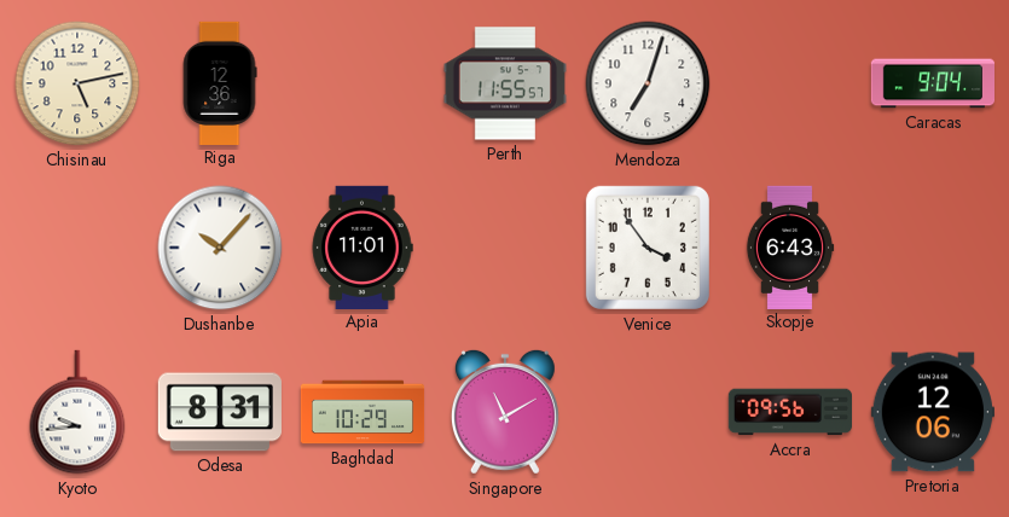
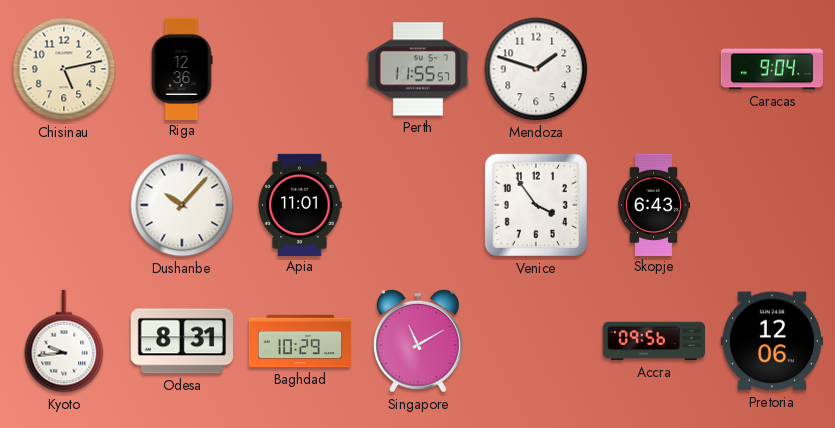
Mendoza: 7:03 -> 1:48 (536, 69)
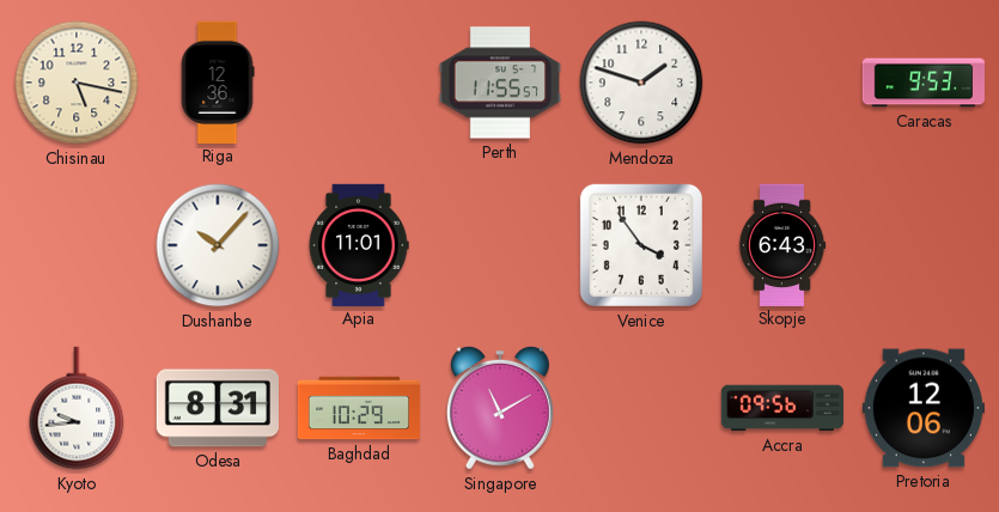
Chisinau: 5:13 -> 5:17 (77, 83)
Caracas: 9:04 -> 9:53 (922, 83)
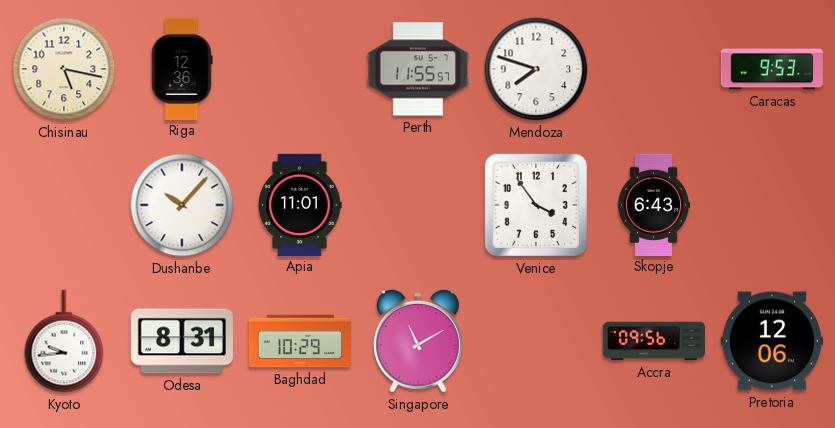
Mendoza: 1:48 -> 7:48 (536, 69)
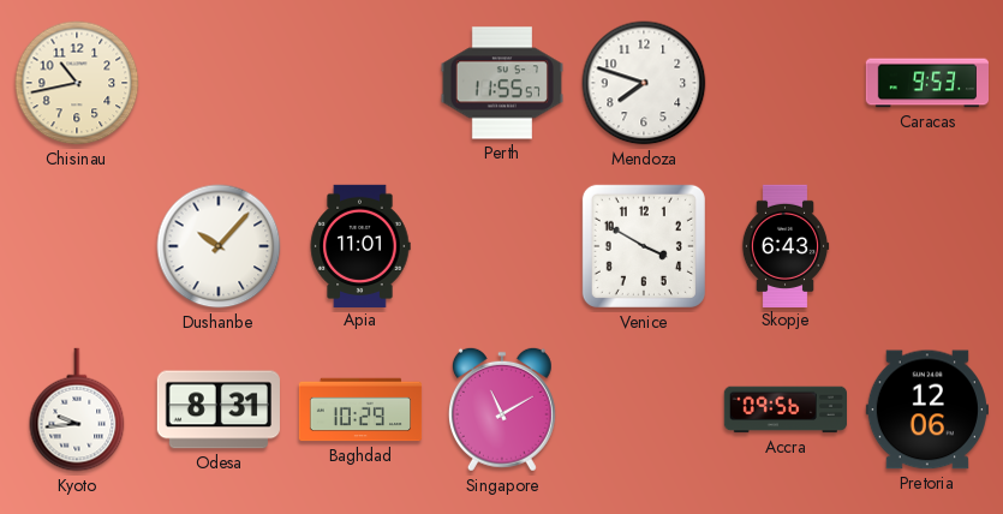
Chisinau: 5:17 -> 10:43 (77, 83)
Riga: 12:36 -> none (182, 68)
Venice: 3:54 -> 3:50 (644, 246)
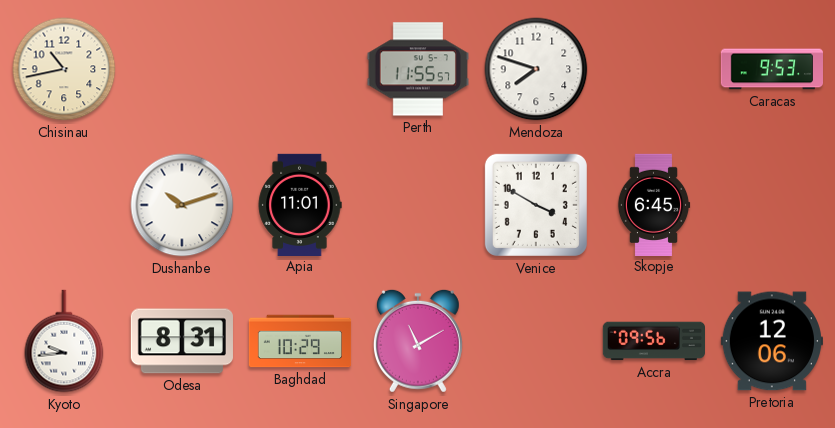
Dushanbe: 10:07 -> 10:12 (182, 205)
Skopje: 6:43 -> 6:45 (654, 204)
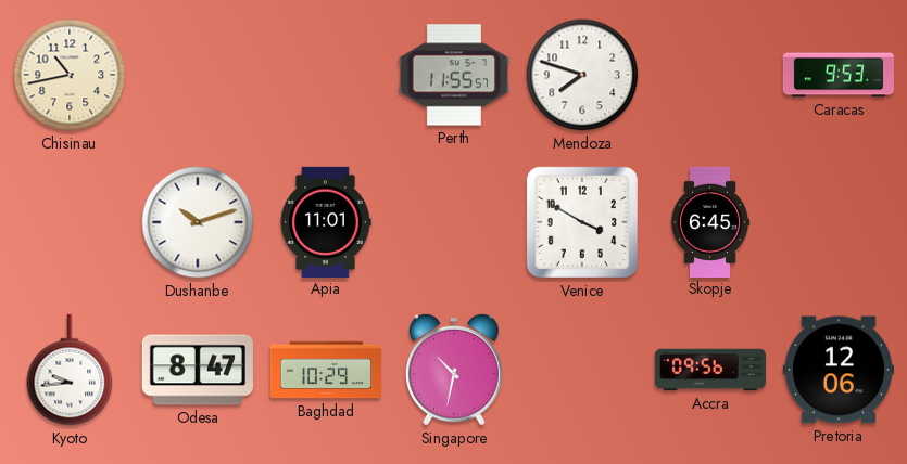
Odesa: 8:31 -> 8:47 (198, 370)
Singapore: 11:10 -> 10:32 (454, 370)
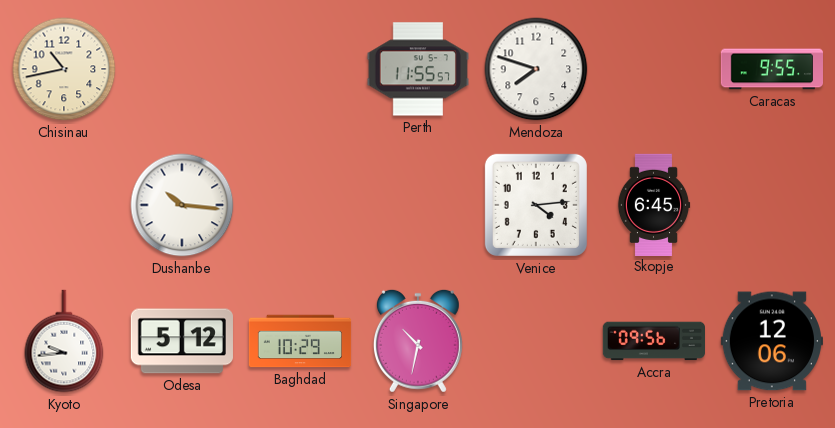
Caracas: 9:53 -> 9:55 (771, 69)
Dushanbe: 10:12 -> 10:16 (182, 205)
Apia: 11:01 -> none (326, 221)
Venice: 3:50 -> 4:14 (536, 205)
Odesa: 8:47 -> 5:12 (182, 341)
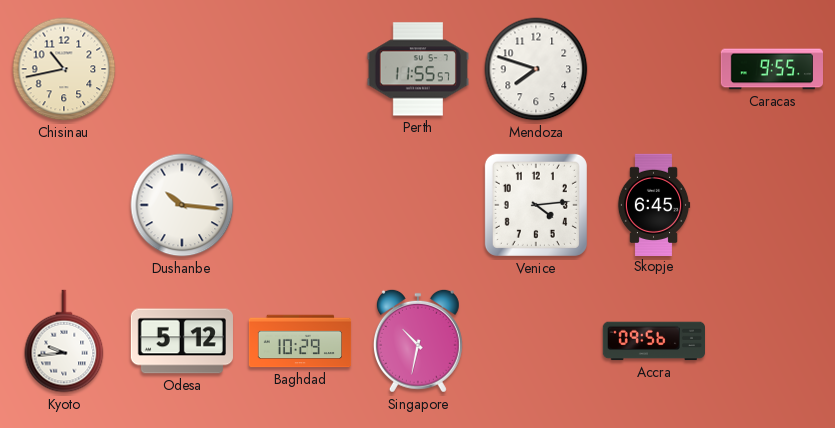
Pretoria: 12:06 -> none (772, 341)
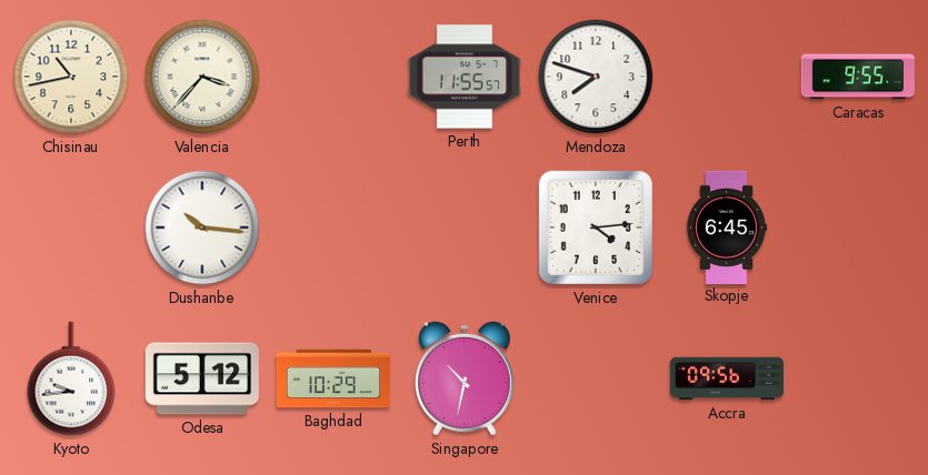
Valencia: none -> 3:37 (202, 77)
